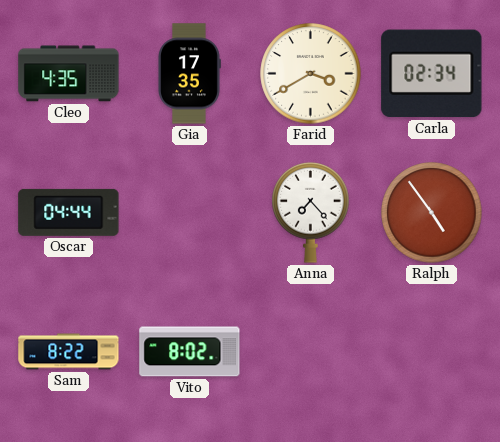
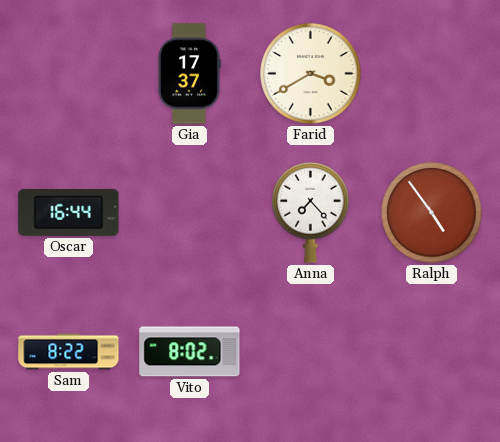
Cleo: 4:35 -> none (69, 74)
Gia: 17:35 -> 17:37 (190, 74)
Carla: 02:34 -> none (432, 74)
Oscar: 04:44 -> 16:44 (69, 212)
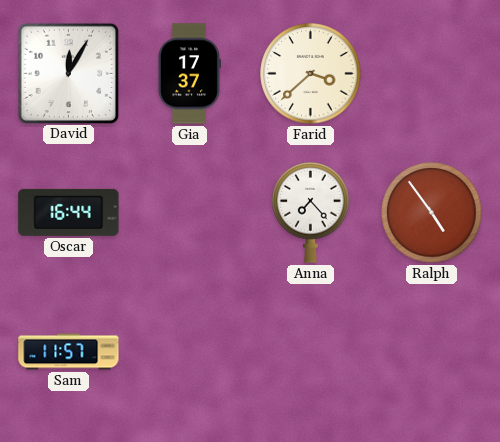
David: none -> 12:05 (68, 73)
Farid: 3:40 -> 3:38 (311, 74)
Sam: 8:22 -> 11:57 (69, 352)
Vito: 8:02 -> none (190, 352)
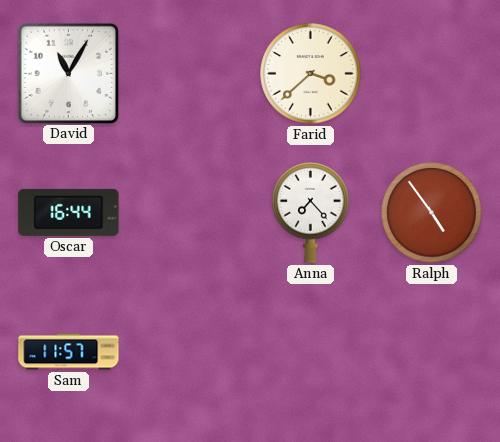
David: 12:05 -> 11:05 (68, 73)
Gia: 17:37 -> none (190, 74)
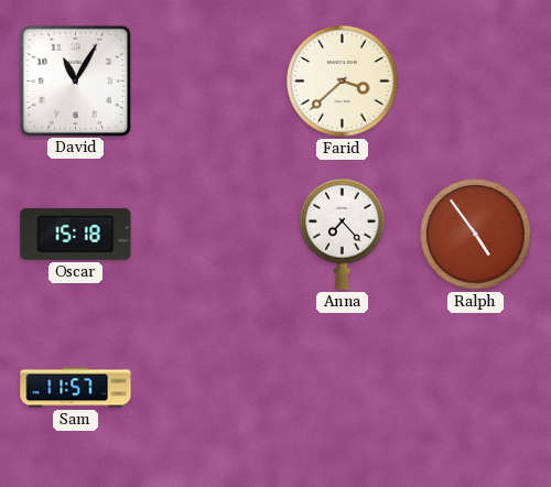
Oscar: 16:44 -> 15:18 (76, 234)
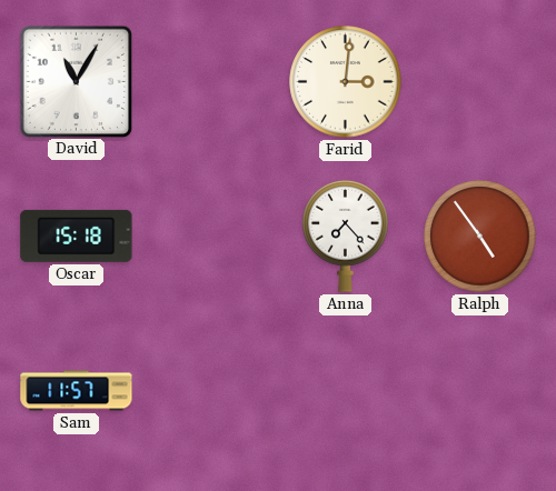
Farid: 3:38 -> 3:01 (346, 82)
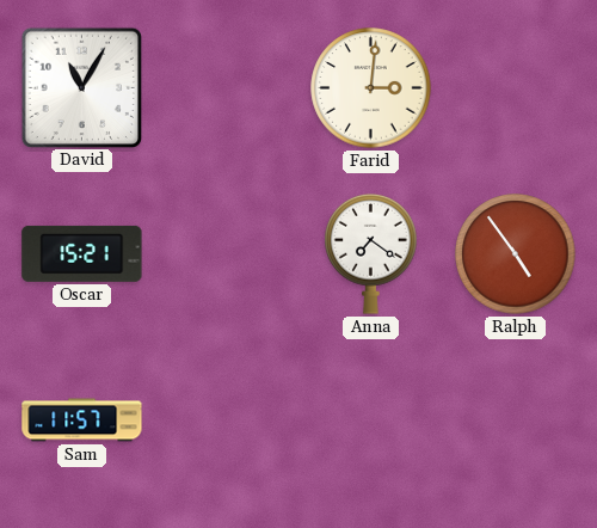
Oscar: 15:18 -> 15:21 (82, 253)
Anna: 7:23 -> 7:21 (371, 253)
